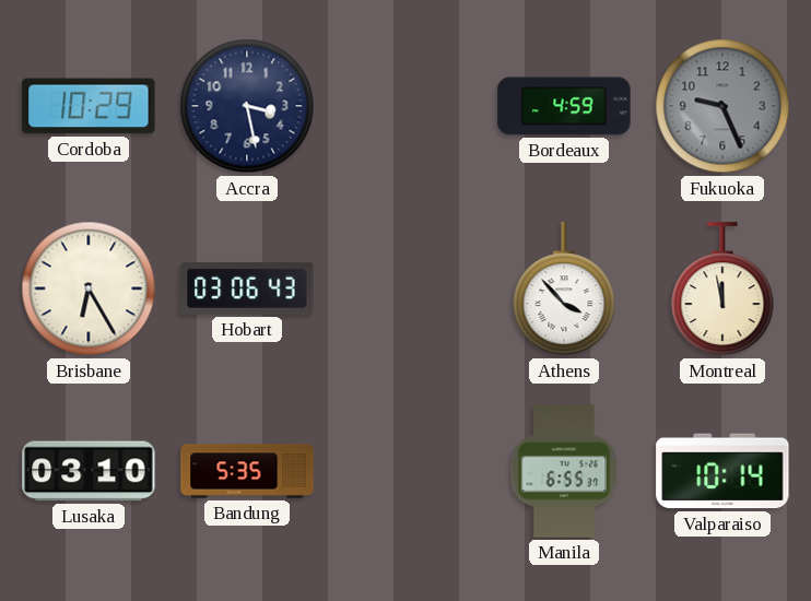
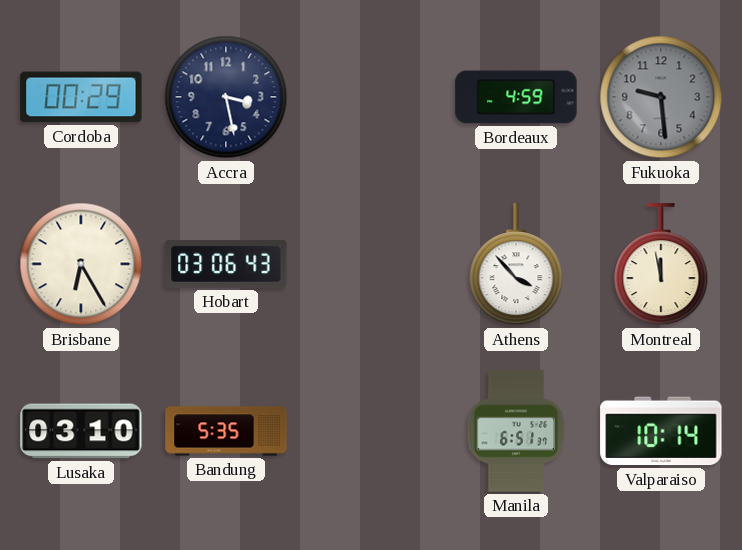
Cordoba: 10:29 -> 00:29 (81, 97)
Fukuoka: 9:26 -> 9:29 (661, 97)
Manila: 6:55 -> 6:51 (516, 431)
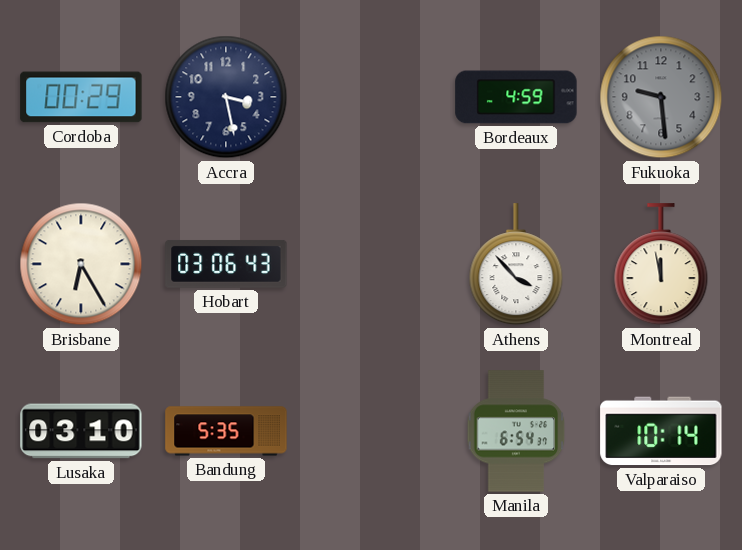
Manila: 6:51 -> 6:54 (516, 431)
